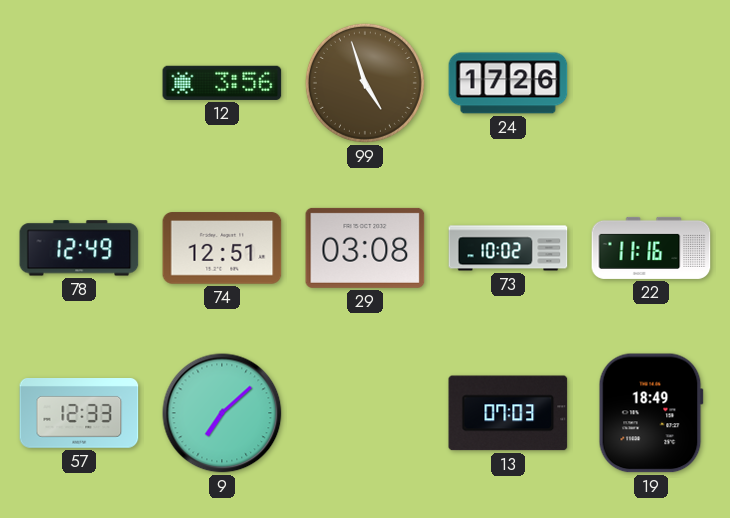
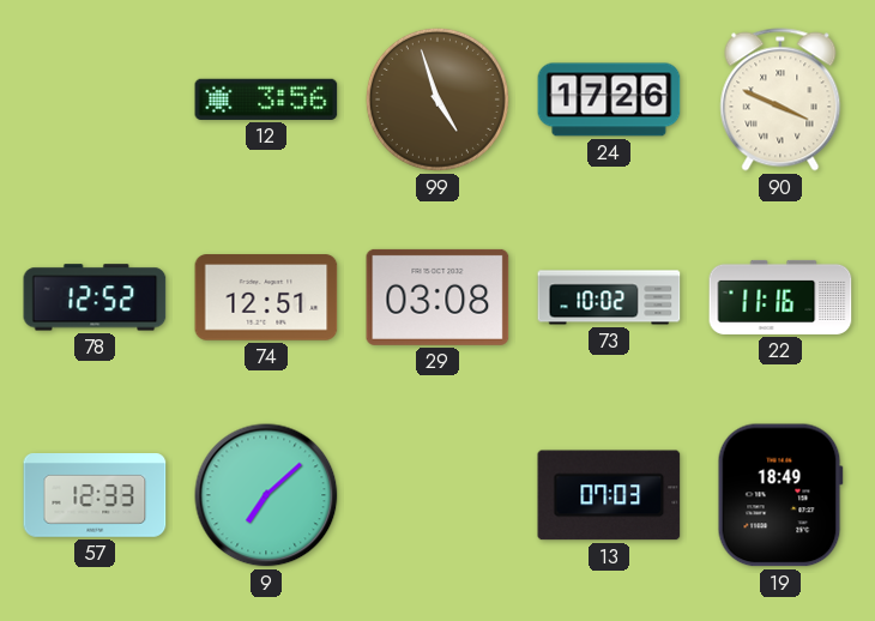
90: none -> 3:49 (780, 100)
78: 12:49 -> 12:52 (95, 297)
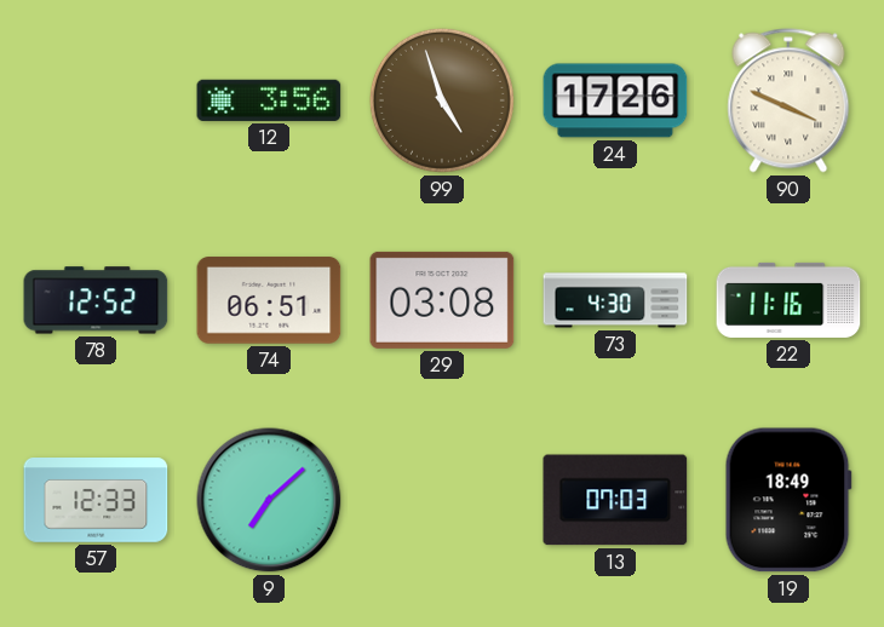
74: 12:51 -> 06:51 (269, 300)
73: 10:02 -> 4:30 (615, 300)
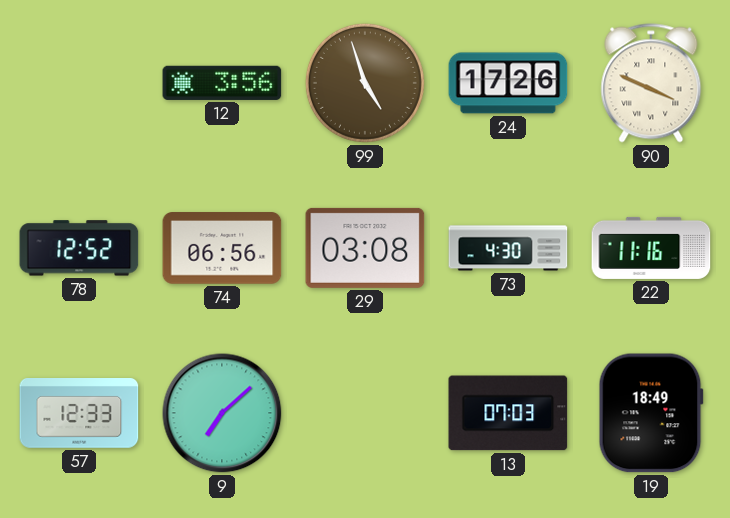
74: 06:51 -> 06:56 (222, 248)
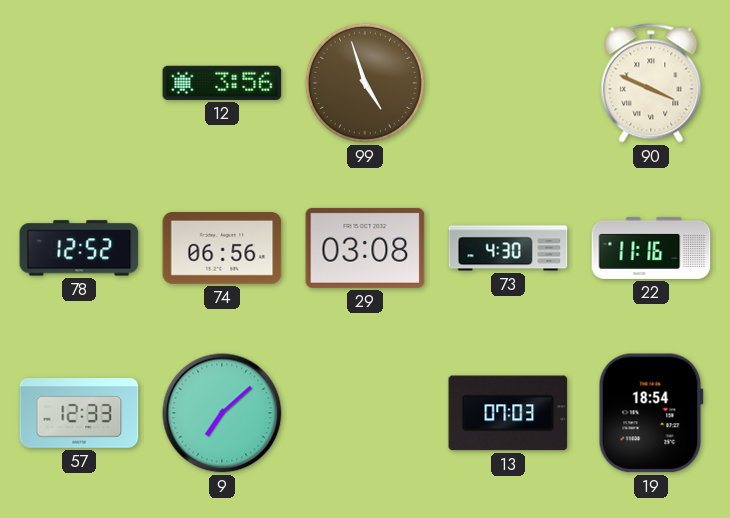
24: 17:26 -> none (508, 83)
19: 18:49 -> 18:54 (651, 413)
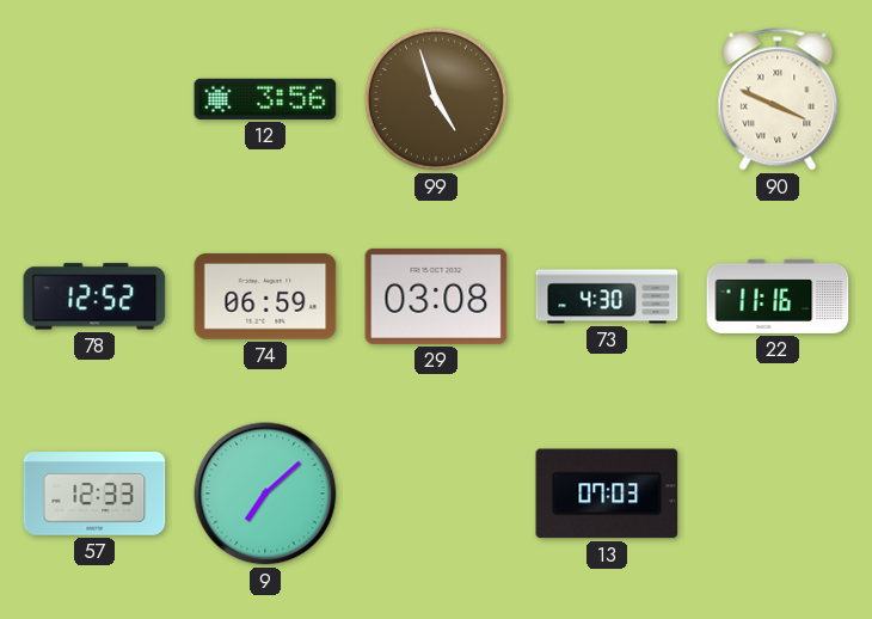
74: 06:56 -> 06:59 (265, 296)
19: 18:54 -> none (651, 413)
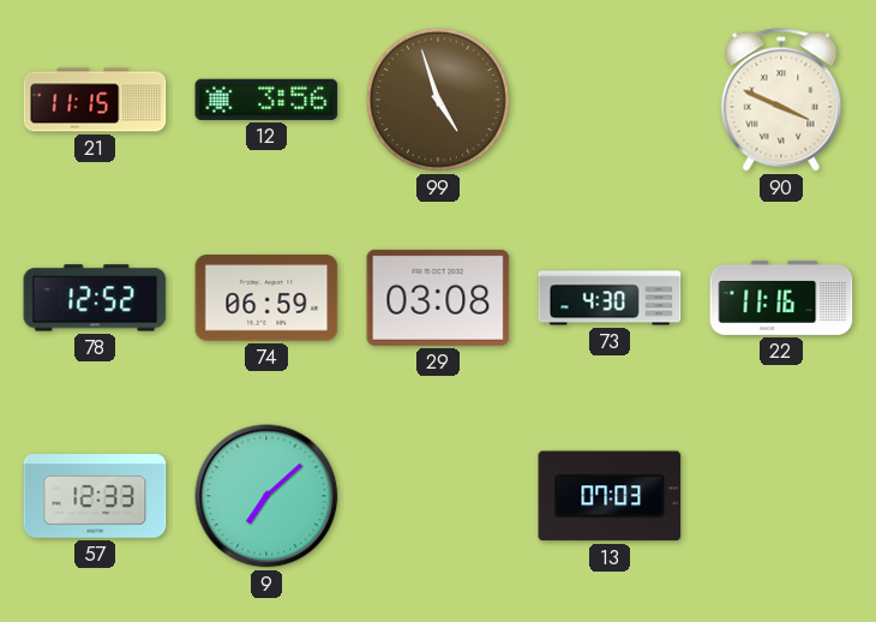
21: none -> 11:15 (95, 100)
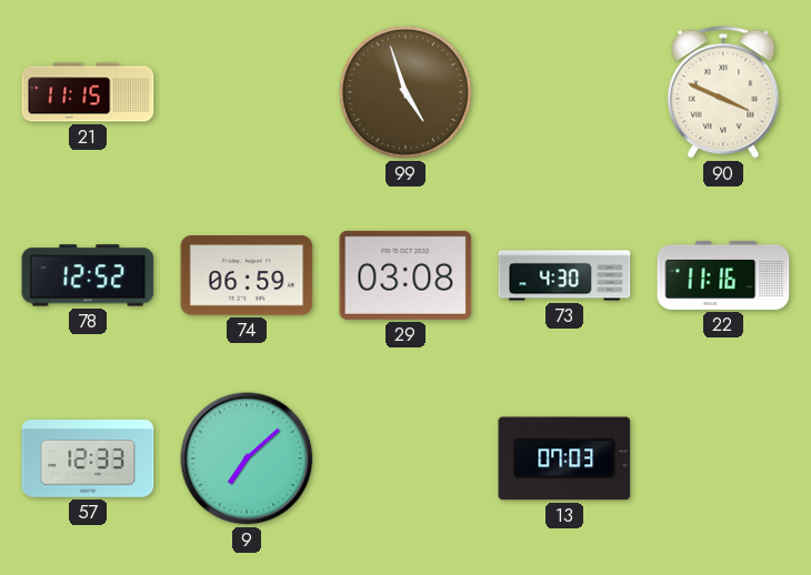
12: 3:56 -> none (266, 100)
